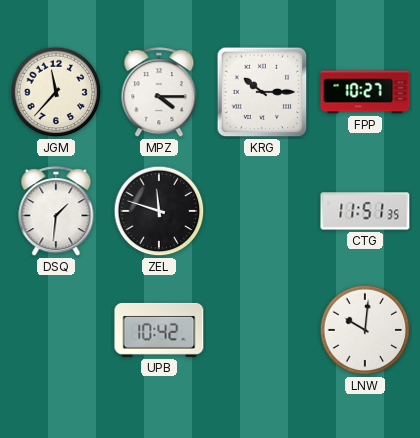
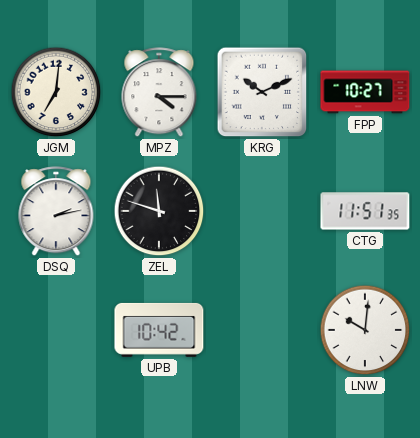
JGM: 11:37 -> 7:01 (56, 92)
KRG: 10:15 -> 10:11 (262, 92)
DSQ: 1:31 -> 2:13 (56, 212)
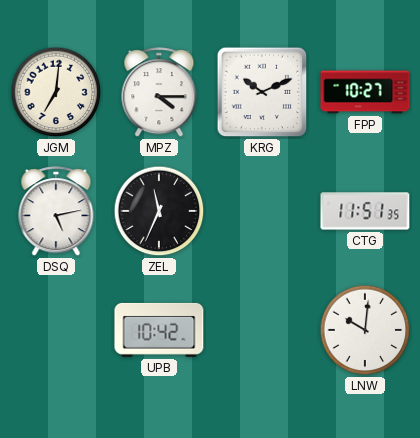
DSQ: 2:13 -> 5:13 (56, 212)
ZEL: 11:48 -> 11:34 (159, 211)
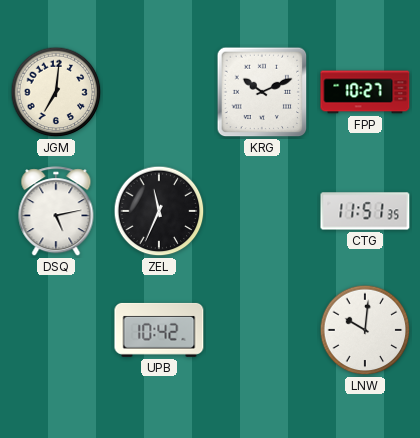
MPZ: 4:15 -> none (159, 93)
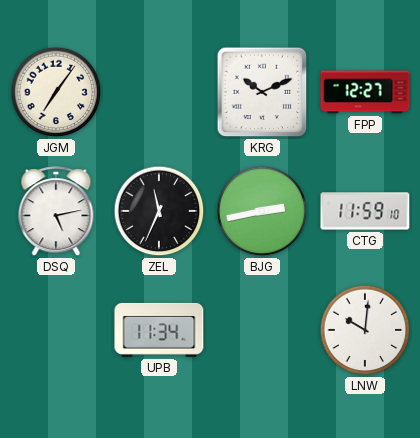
JGM: 7:01 -> 7:06 (56, 92)
FPP: 10:27 -> 12:27 (365, 92)
BJG: none -> 2:43 (262, 211)
CTG: 11:51 -> 11:59 (365, 211)
UPB: 10:42 -> 11:34 (159, 330)
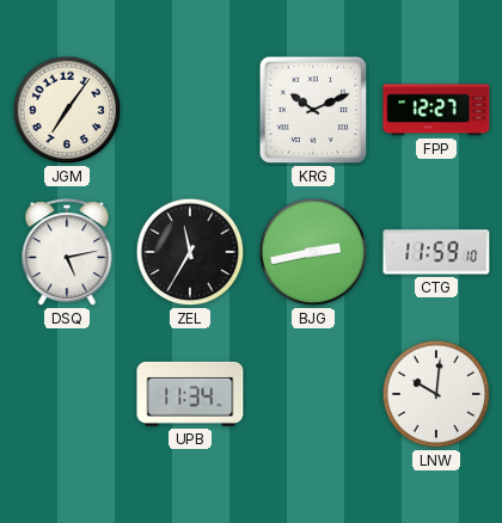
ZEL: 11:34 -> 11:35 (190, 252)
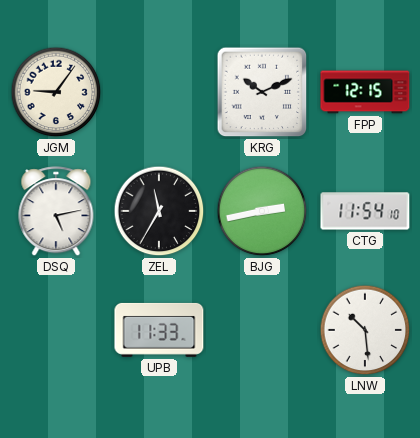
JGM: 7:06 -> 9:06 (56, 92)
FPP: 12:27 -> 12:15 (365, 92)
CTG: 11:59 -> 11:54 (365, 211)
UPB: 11:34 -> 11:33 (159, 330)
LNW: 10:01 -> 10:29 (365, 330)
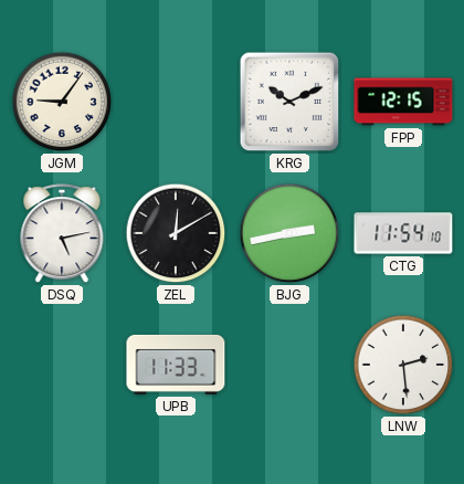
ZEL: 11:35 -> 12:10 (176, 233)
LNW: 10:29 -> 2:29 (403, 365)
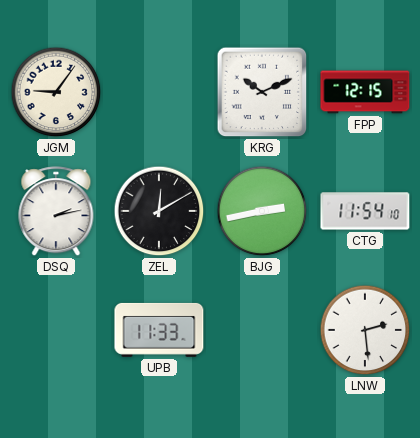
DSQ: 5:13 -> 2:13 (56, 212)
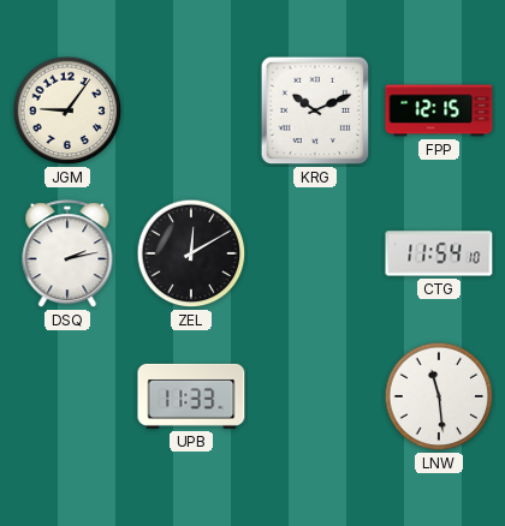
BJG: 2:43 -> none (262, 211)
LNW: 2:29 -> 11:29 (439, 396)
